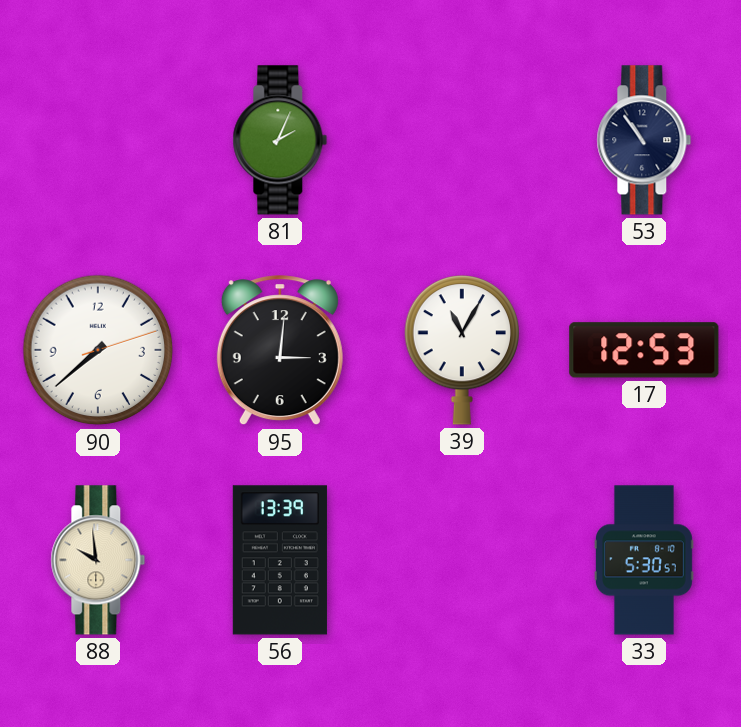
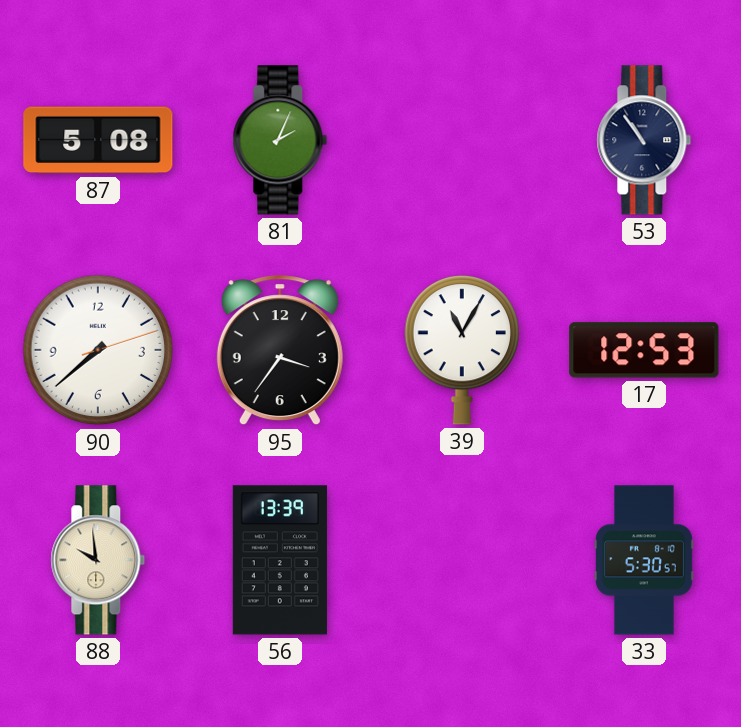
87: none -> 5:08 (98, 140)
95: 3:01 -> 3:36 (280, 351)
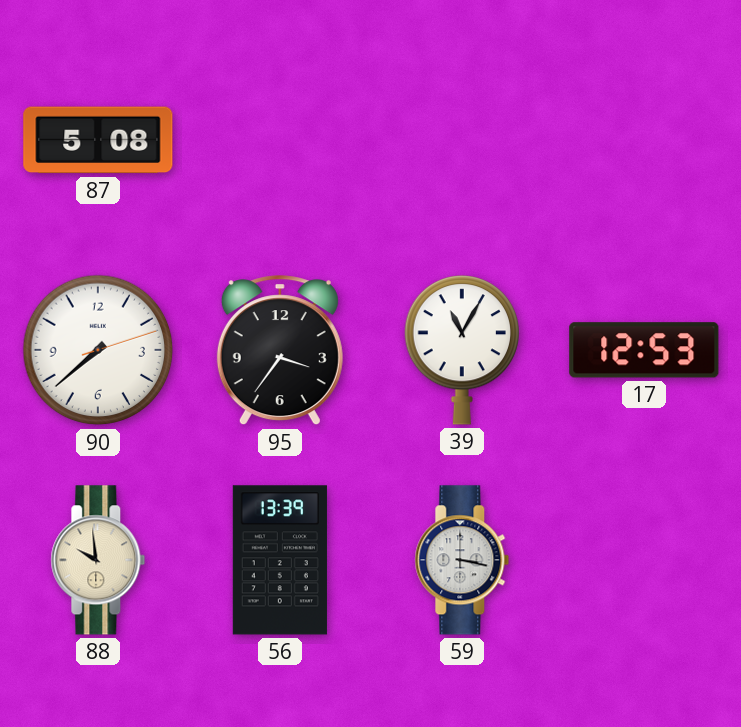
81: 2:04 -> none (280, 140)
53: 10:54 -> none (644, 140)
59: none -> 3:17 (462, 560)
33: 5:30 -> none (644, 560)
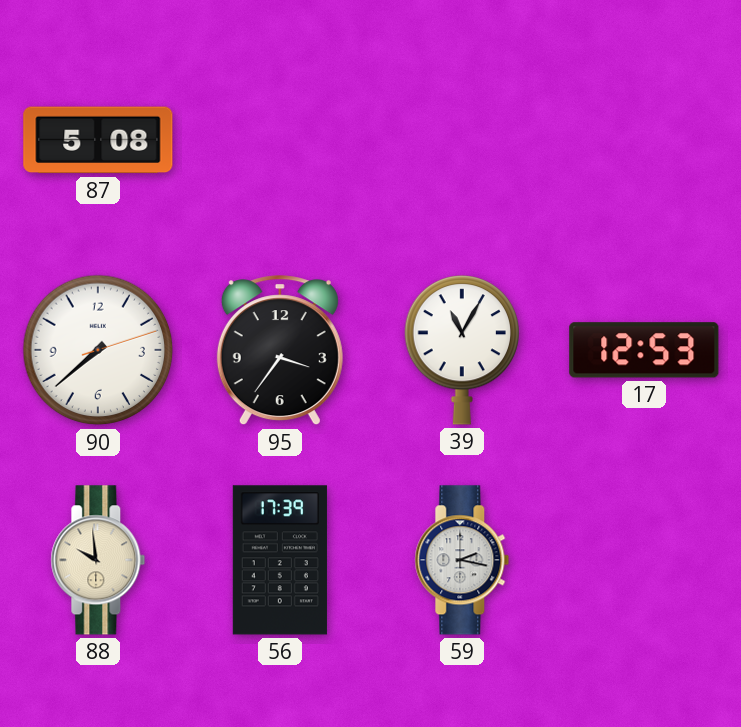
56: 13:39 -> 17:39 (280, 560)
59: 3:17 -> 2:17 (462, 560)
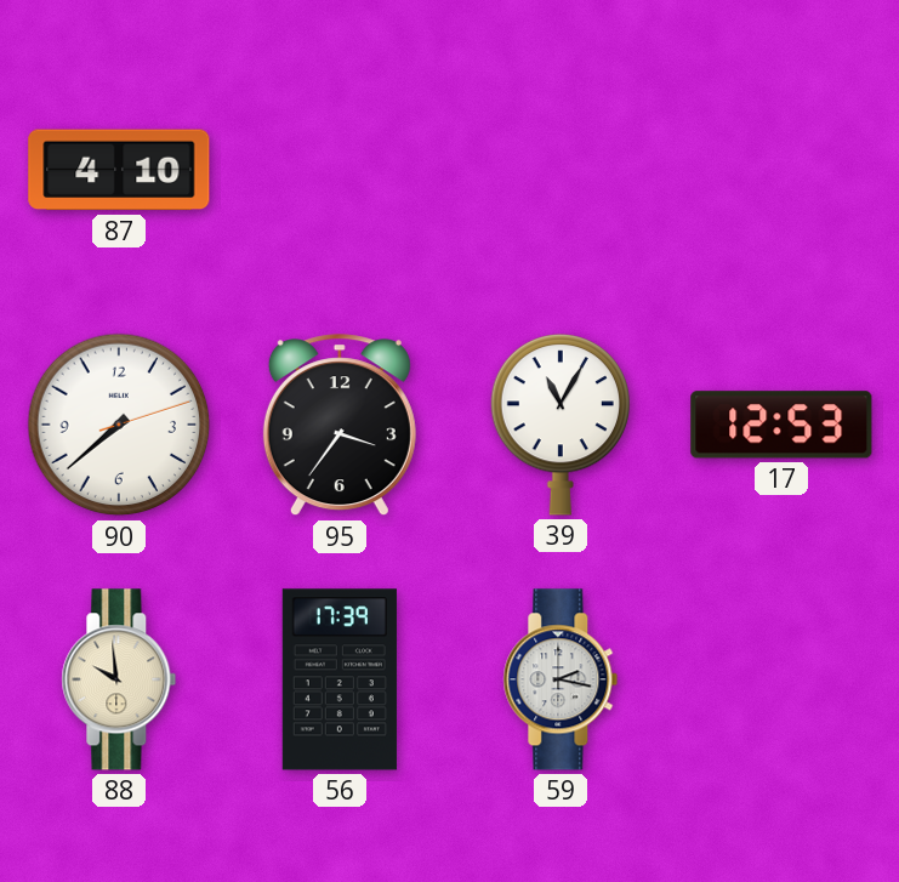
87: 5:08 -> 4:10 (119, 170)
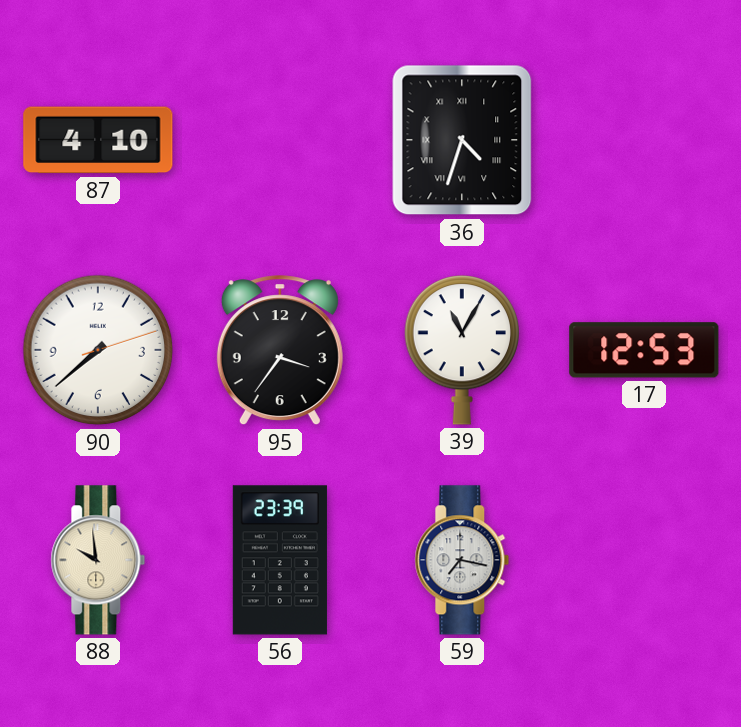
36: none -> 4:33 (462, 140)
56: 17:39 -> 23:39 (280, 560)
59: 2:17 -> 7:17 (462, 560)
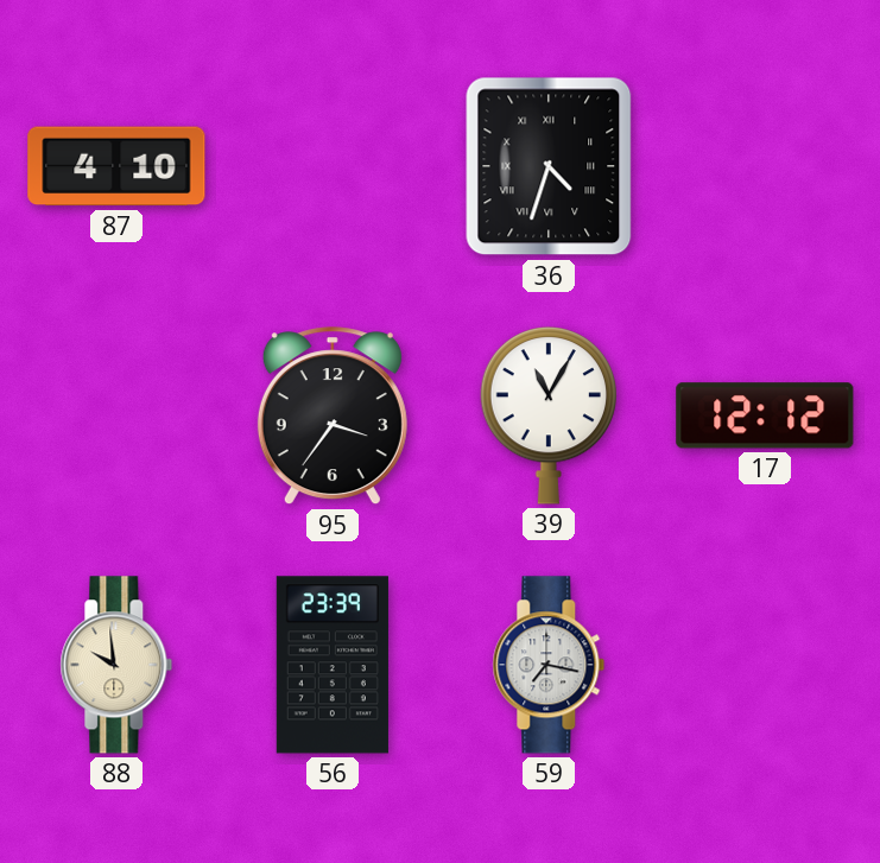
90: 7:38 -> none (98, 350)
17: 12:53 -> 12:12 (765, 415)
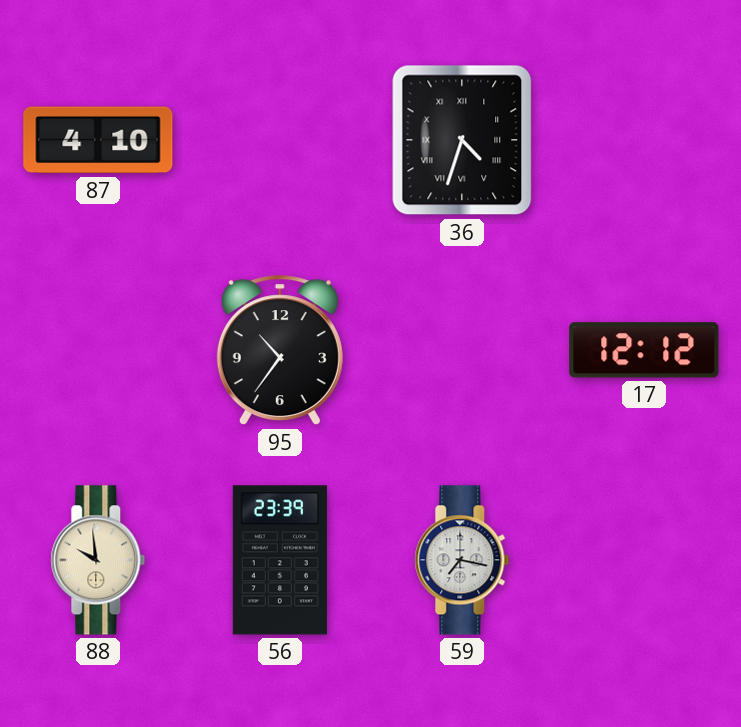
95: 3:36 -> 10:36 (280, 351)
39: 11:05 -> none (547, 417)
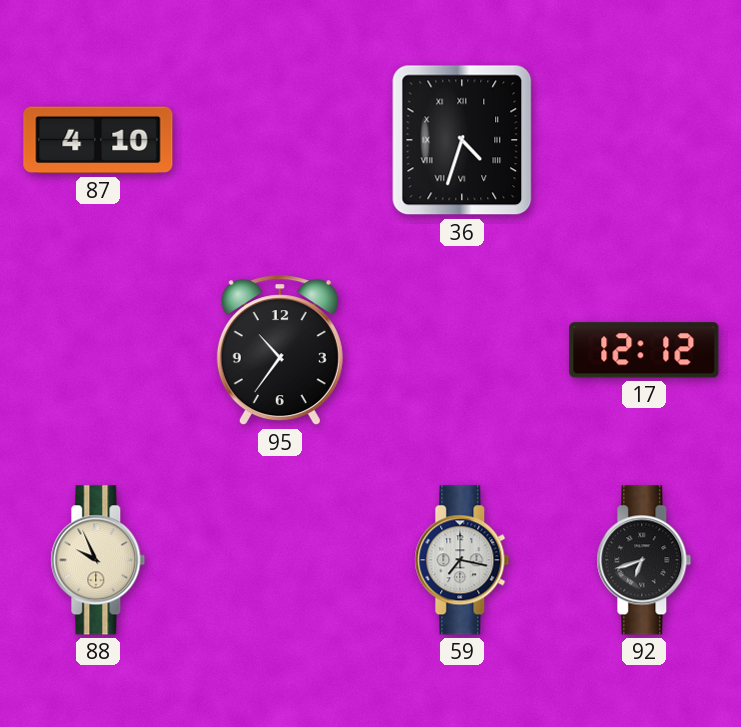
88: 9:59 -> 9:56 (98, 560)
56: 23:39 -> none (280, 560)
92: none -> 6:42 (644, 560)
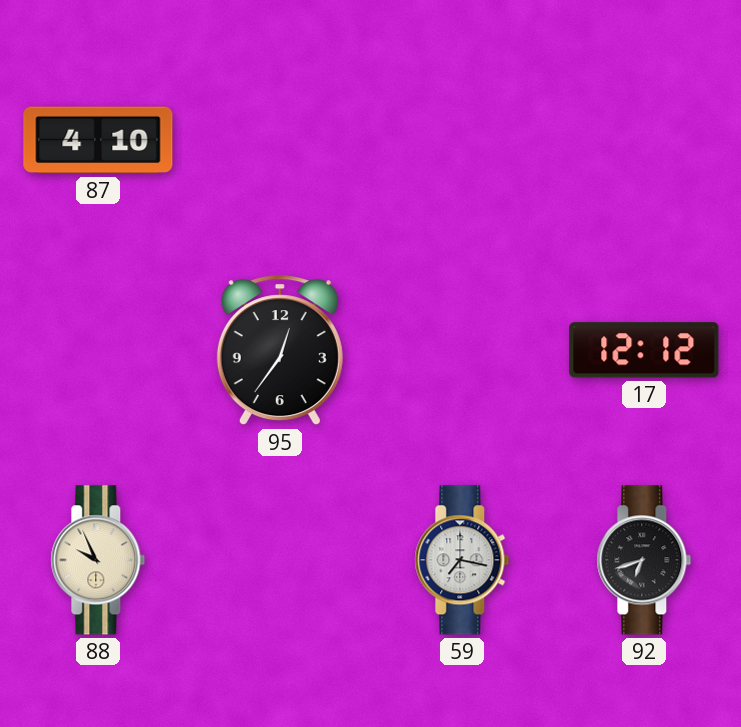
36: 4:33 -> none (462, 140)
95: 10:36 -> 12:36 (280, 351)
